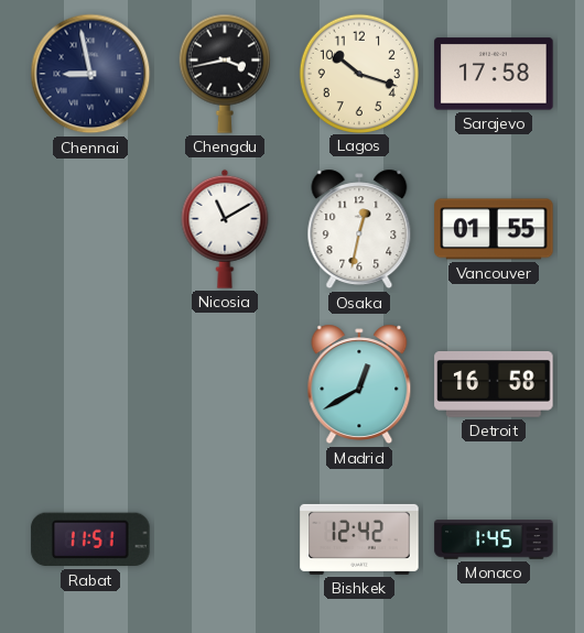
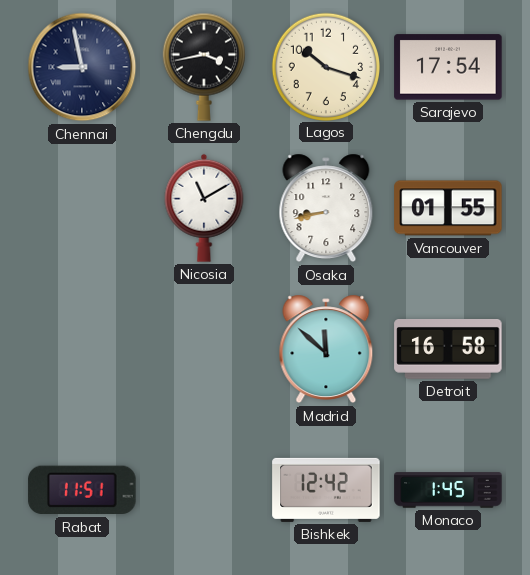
Sarajevo: 17:58 -> 17:54 (448, 67)
Osaka: 12:32 -> 8:43 (326, 208)
Madrid: 12:40 -> 11:52 (326, 349)
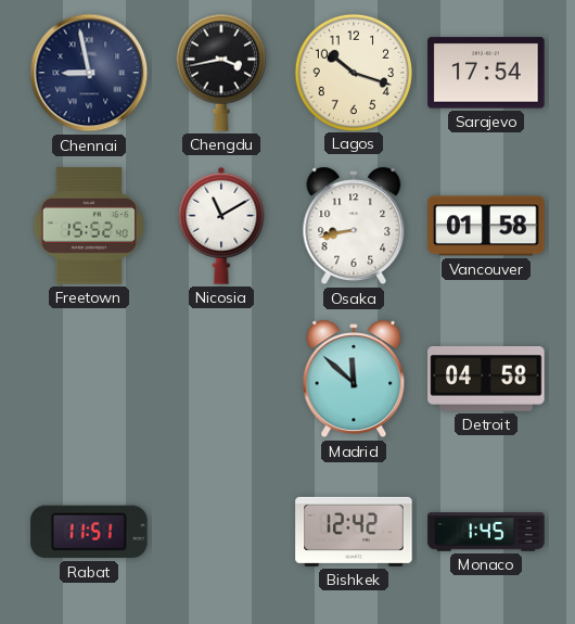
Freetown: none -> 15:52 (88, 226)
Vancouver: 01:55 -> 01:58 (486, 226)
Detroit: 16:58 -> 04:58 (486, 380)
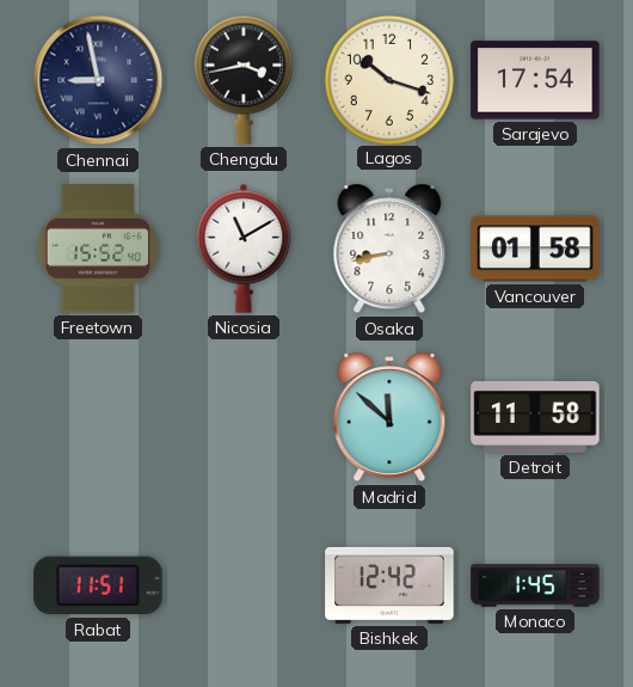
Detroit: 04:58 -> 11:58 (535, 418)
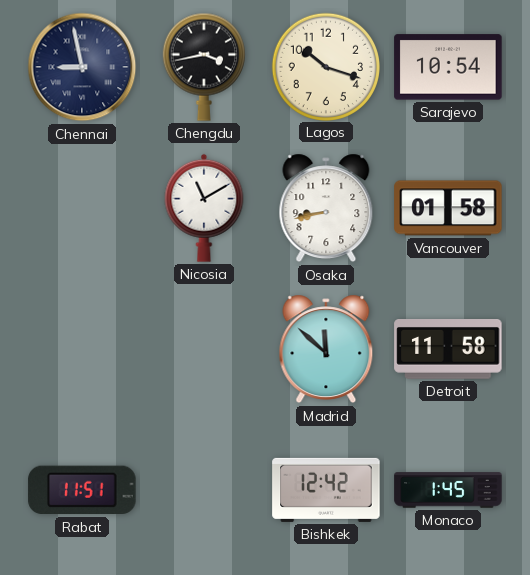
Sarajevo: 17:54 -> 10:54 (448, 67)
Freetown: 15:52 -> none (97, 249)
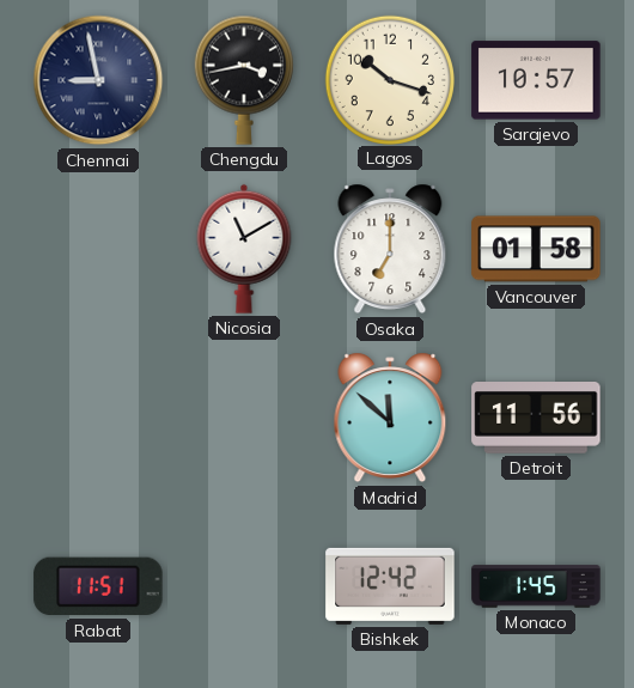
Sarajevo: 10:54 -> 10:57 (536, 80)
Osaka: 8:43 -> 7:00 (390, 249)
Detroit: 11:58 -> 11:56 (536, 419)
